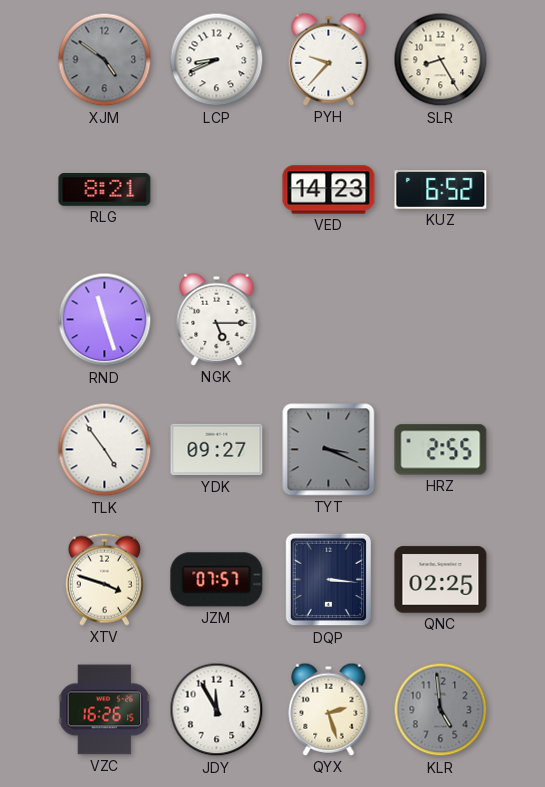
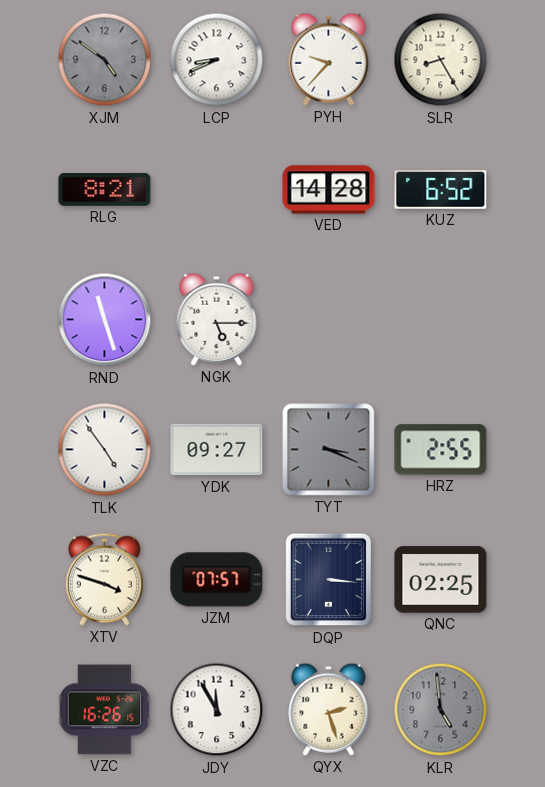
VED: 14:23 -> 14:28 (329, 190)
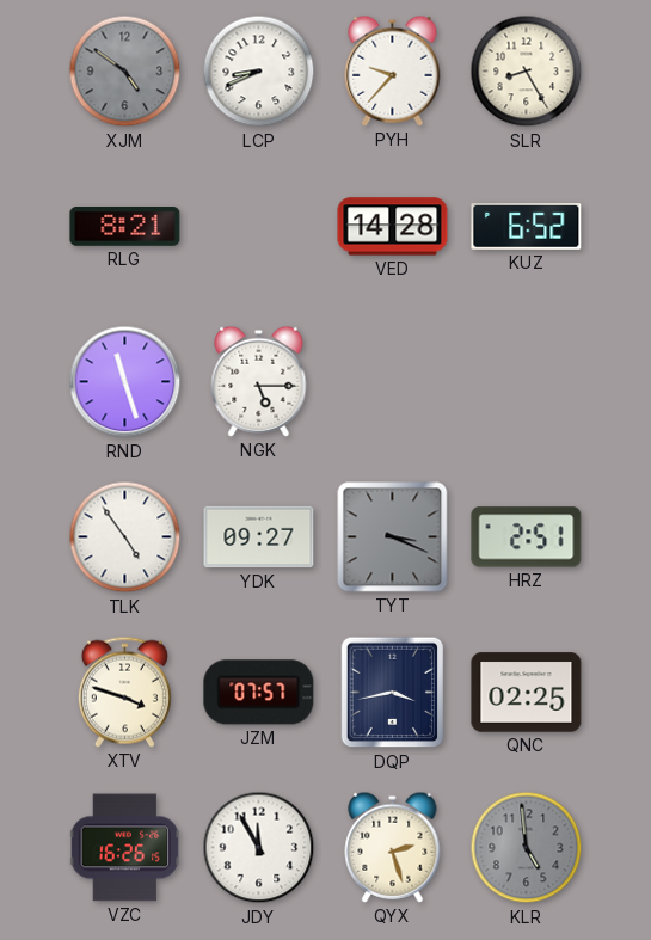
HRZ: 2:55 -> 2:51 (527, 537)
DQP: 3:16 -> 3:43 (393, 693)
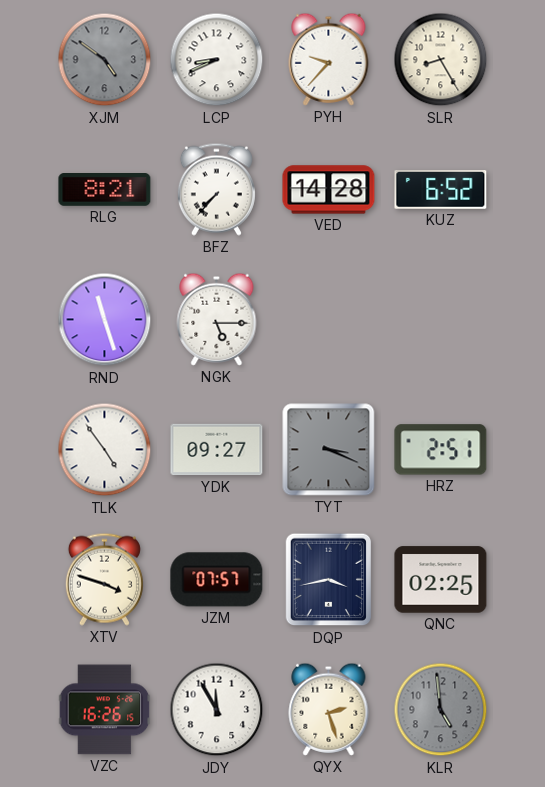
BFZ: none -> 7:37 (216, 189)
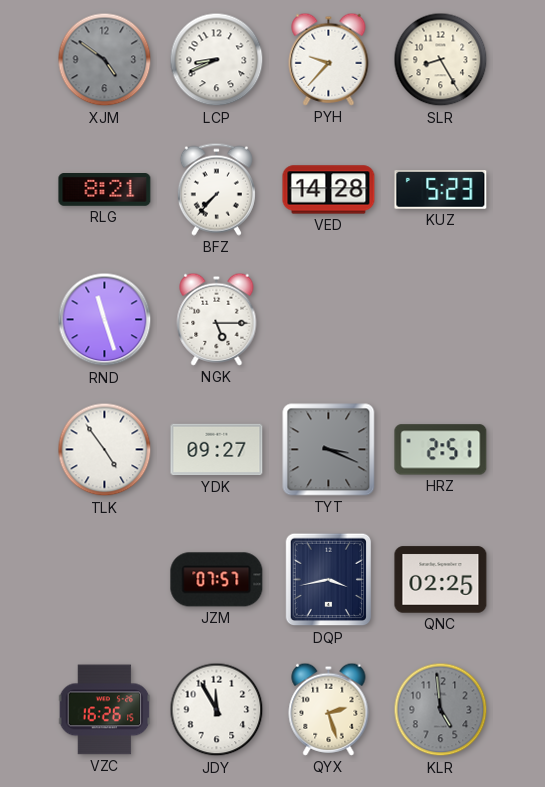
KUZ: 6:52 -> 5:23 (441, 190)
XTV: 3:48 -> none (104, 579)
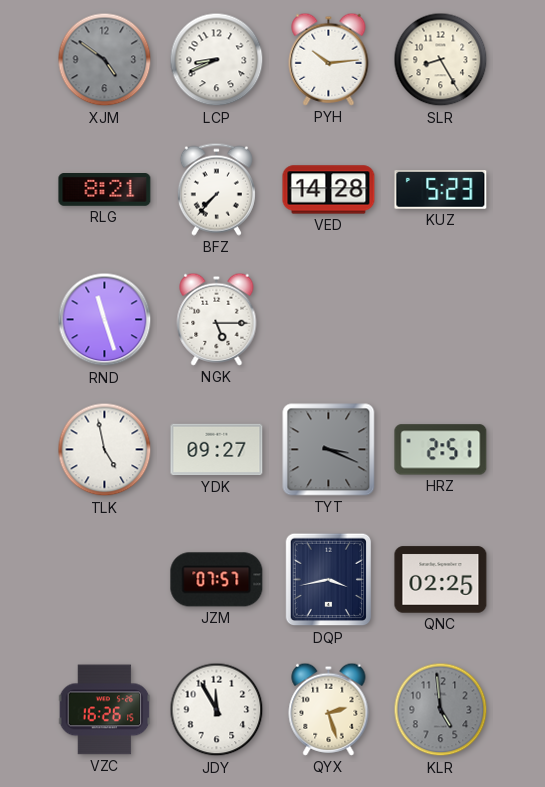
PYH: 9:37 -> 10:14 (329, 59)
TLK: 4:54 -> 4:58 (105, 450)
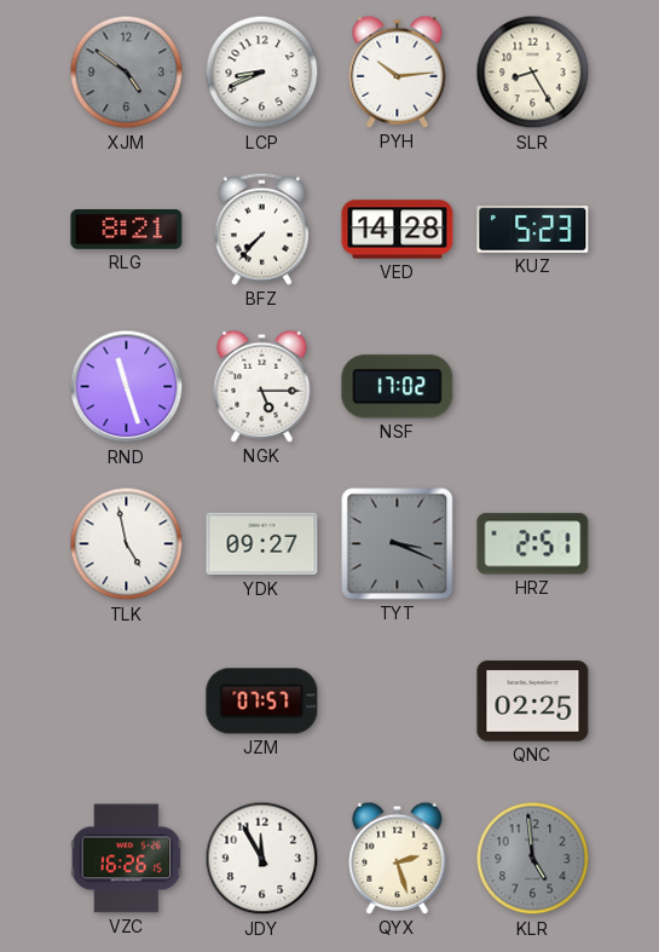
NSF: none -> 17:02 (398, 387)
DQP: 3:43 -> none (329, 580)
